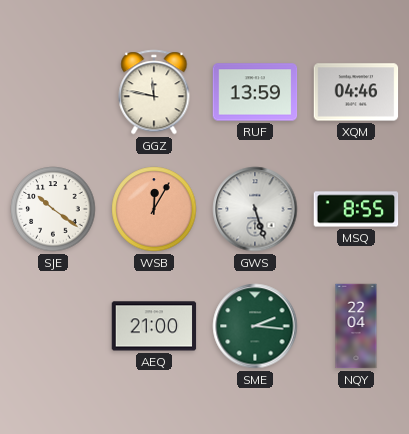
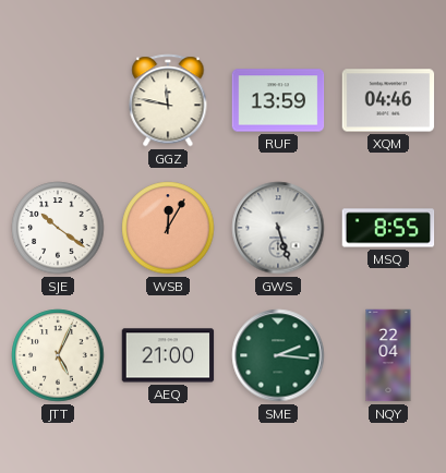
JTT: none -> 5:04 (58, 355)
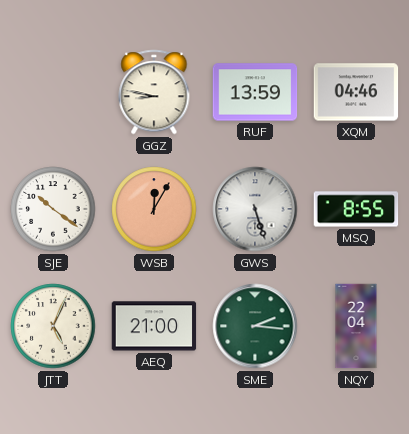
GGZ: 11:47 -> 8:47 (154, 92)
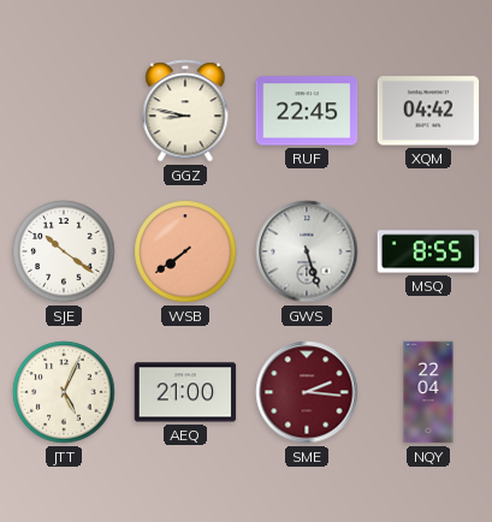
RUF: 13:59 -> 22:45 (307, 111)
XQM: 04:46 -> 04:42 (428, 111)
WSB: 12:05 -> 7:39 (185, 251)
SME dial: green -> burgundy (307, 392)
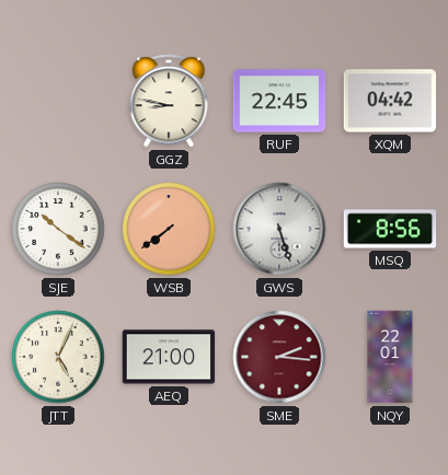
MSQ: 8:55 -> 8:56 (390, 229)
NQY: 22:04 -> 22:01 (390, 357)
